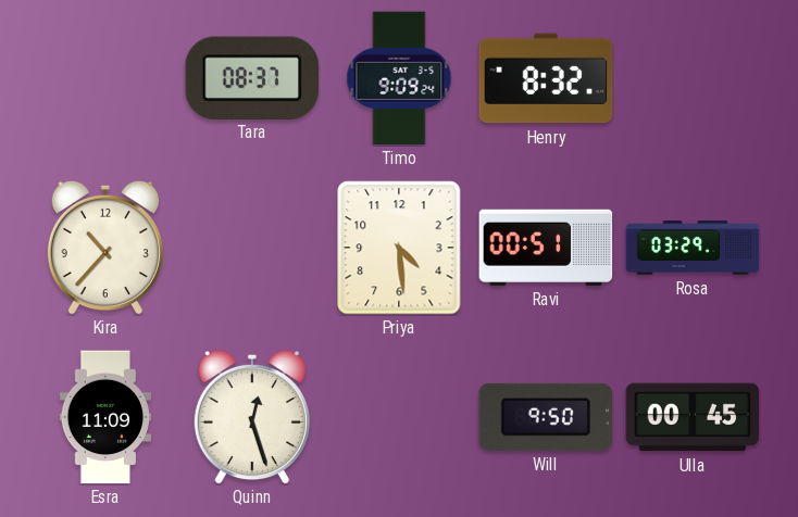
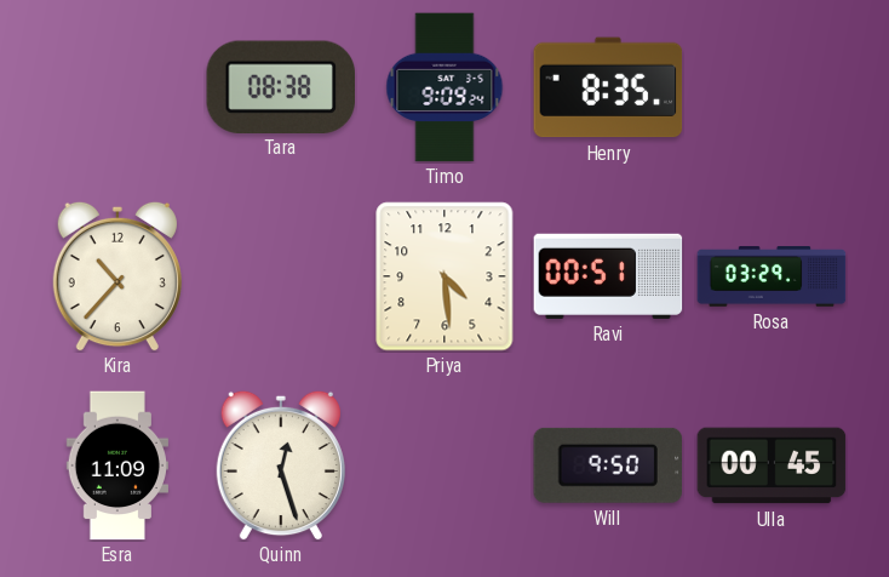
Tara: 08:37 -> 08:38 (280, 86)
Henry: 8:32 -> 8:35 (608, 87)
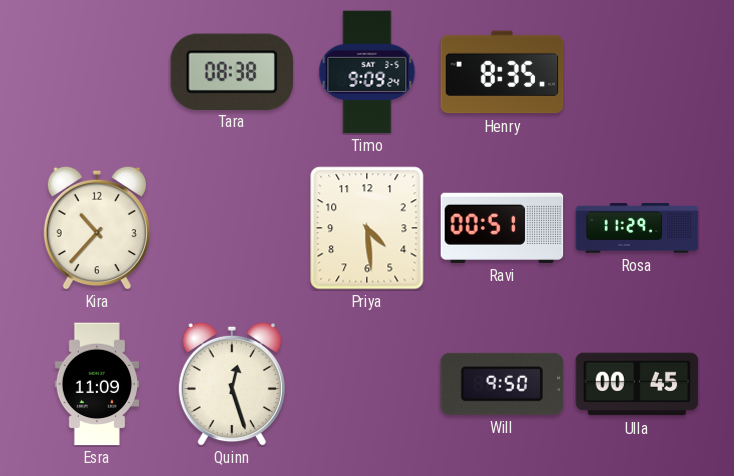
Rosa: 03:29 -> 11:29 (637, 228)
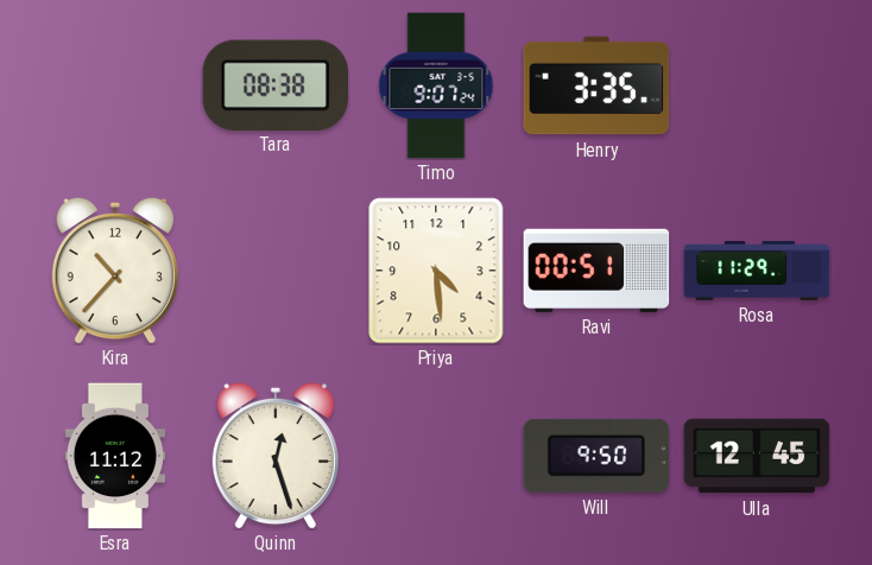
Timo: 9:09 -> 9:07 (436, 85)
Henry: 8:35 -> 3:35 (596, 85)
Esra: 11:09 -> 11:12 (114, 456)
Ulla: 00:45 -> 12:45 (757, 456)
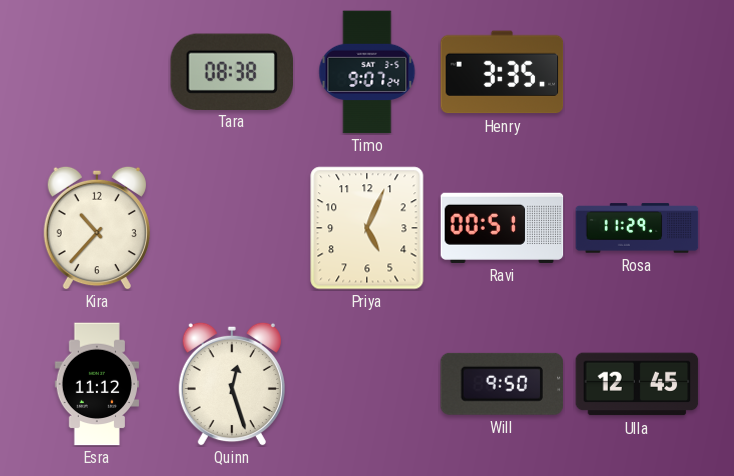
Priya: 4:29 -> 5:04 (367, 228)
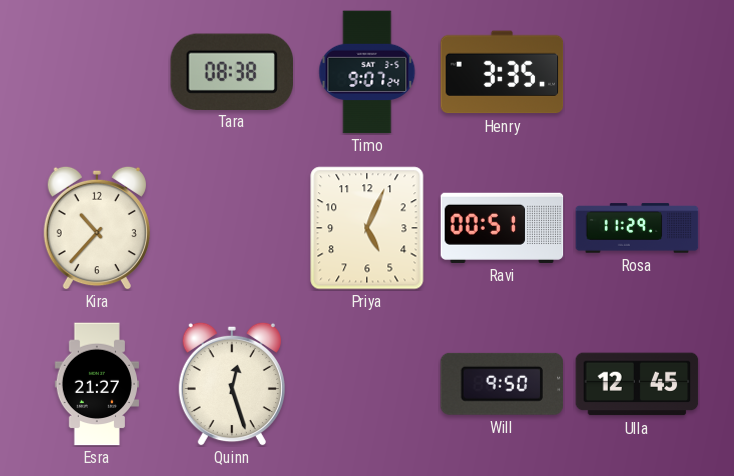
Esra: 11:12 -> 21:27 (96, 384)
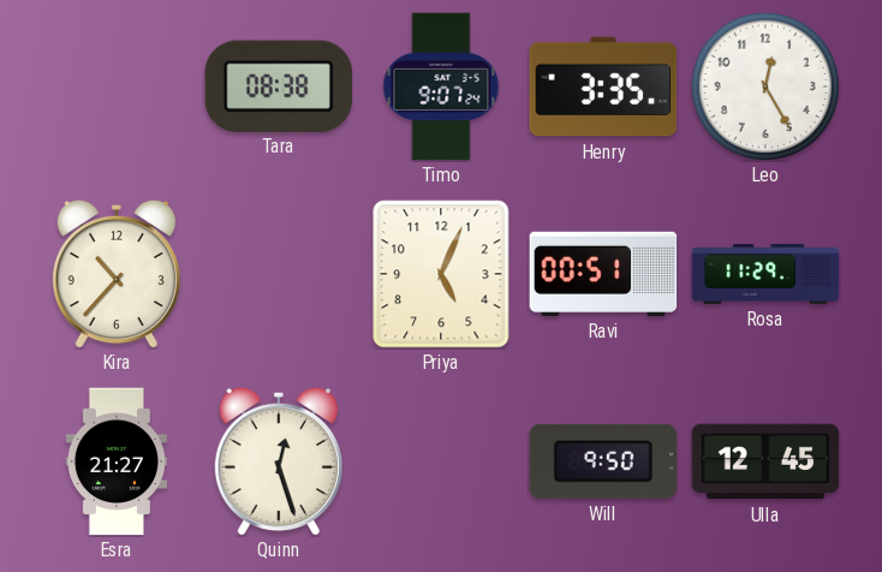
Leo: none -> 12:25 (765, 87)
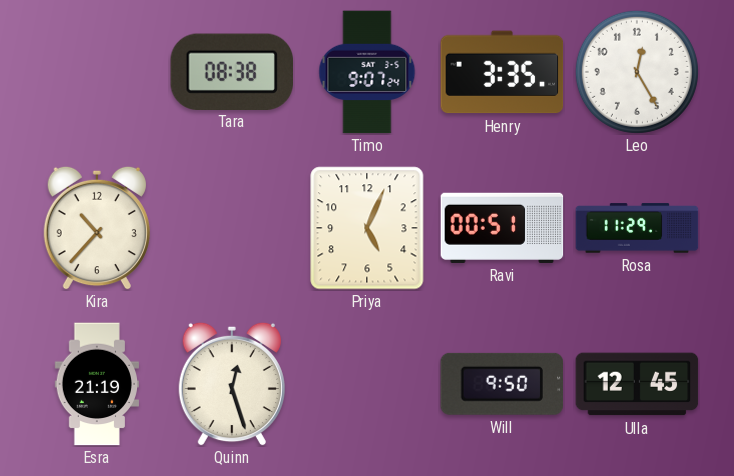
Esra: 21:27 -> 21:19 (96, 384)
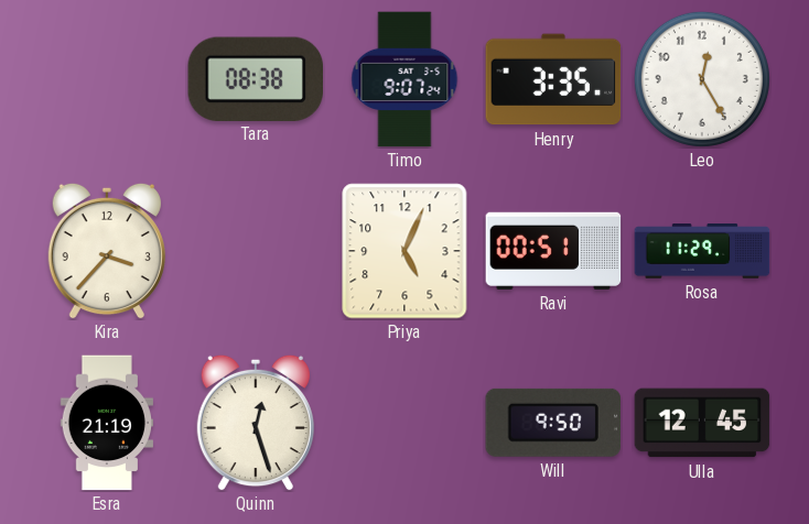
Kira: 10:37 -> 3:37 (107, 251)
